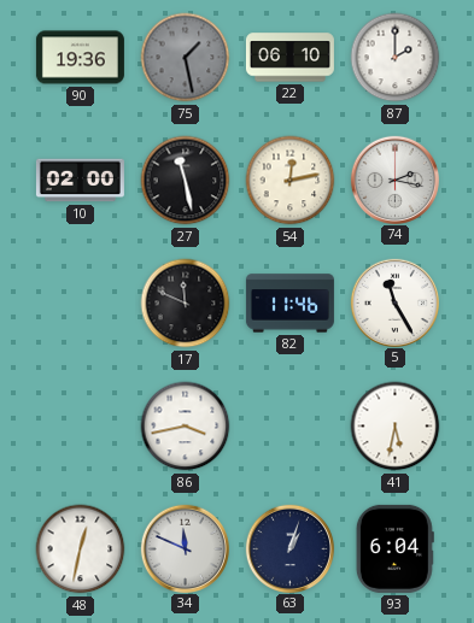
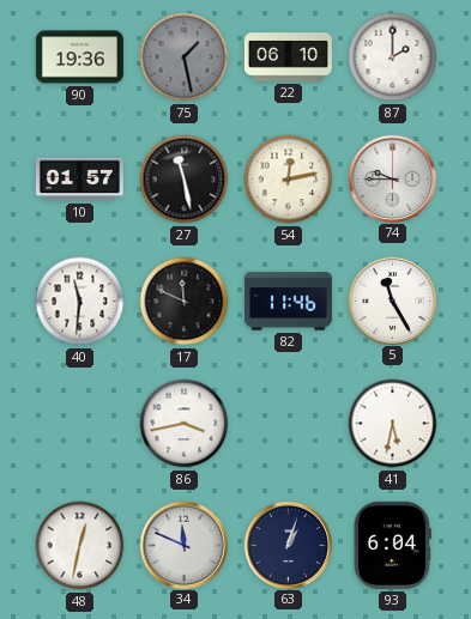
10: 02:00 -> 01:57 (79, 180)
74: 2:17 -> 9:45 (392, 178)
40: none -> 11:31 (80, 302)
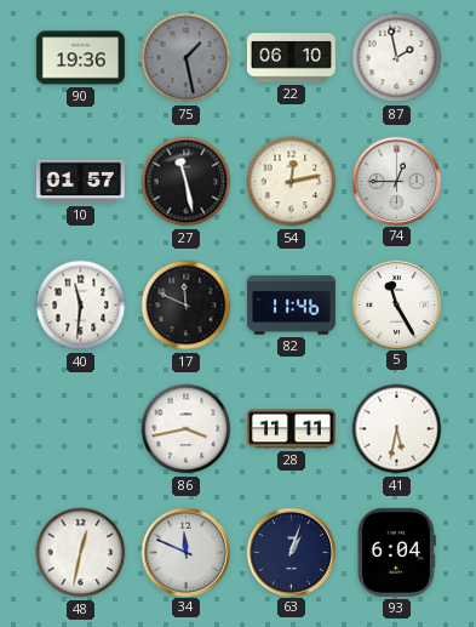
87: 2:00 -> 1:58 (397, 58)
74: 9:45 -> 12:45 (396, 181)
28: none -> 11:11 (291, 429)
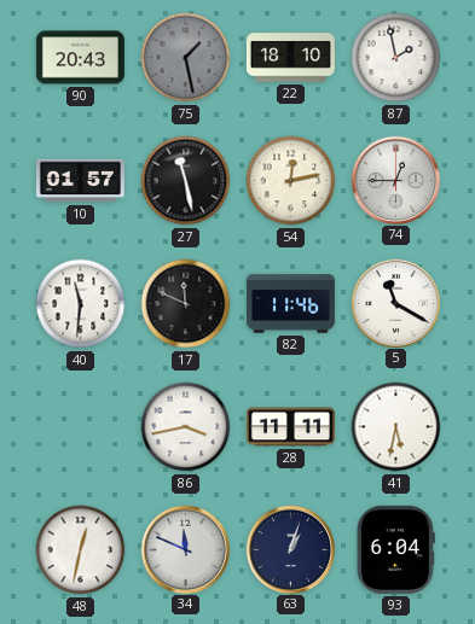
90: 19:36 -> 20:43 (80, 58)
22: 06:10 -> 18:10 (290, 58)
5: 11:25 -> 11:20 (395, 303)
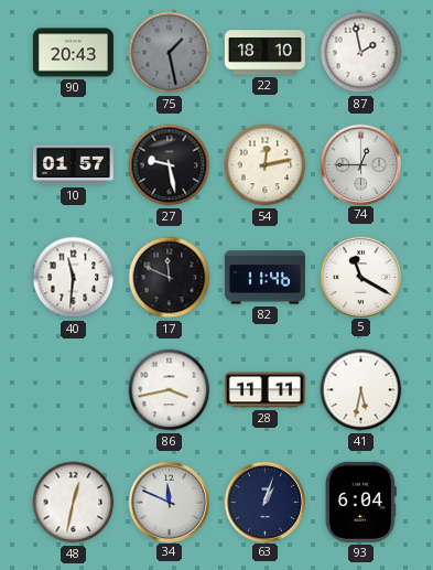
27: 11:28 -> 9:28 (170, 165)
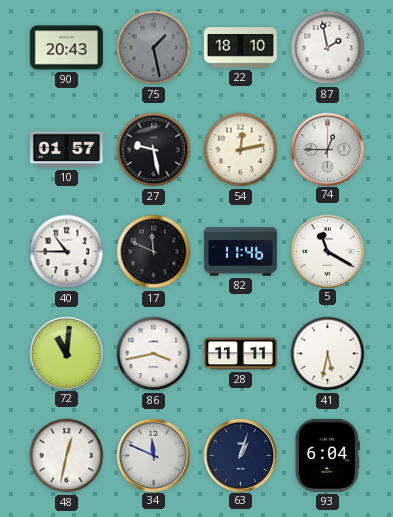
40: 11:31 -> 10:45 (67, 252)
72: none -> 11:01 (66, 353)
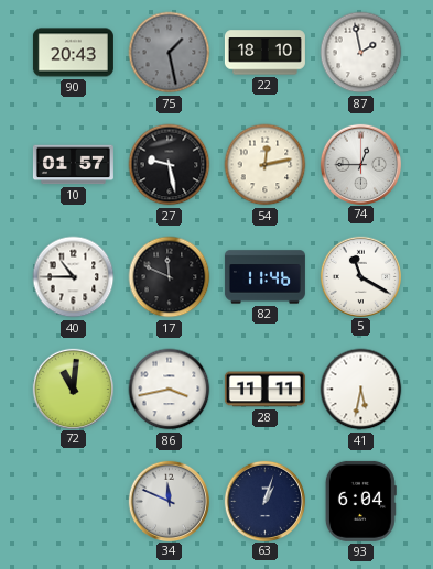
48: 12:32 -> none (67, 456)
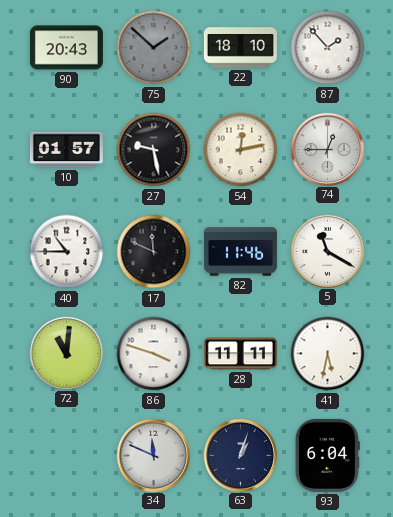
75: 1:28 -> 1:52 (154, 48)
87: 1:58 -> 1:53 (328, 48)
86: 3:43 -> 3:48 (154, 354)
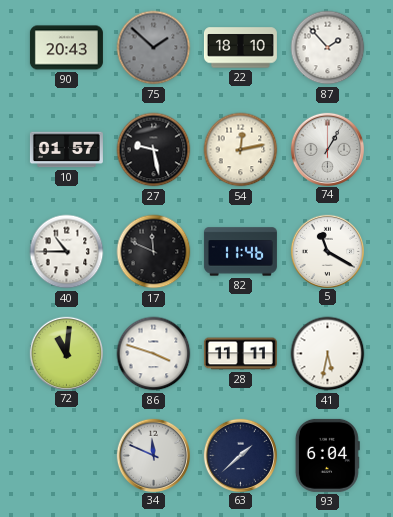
74: 12:45 -> 1:05 (327, 149)
63: 1:03 -> 1:38 (240, 455)
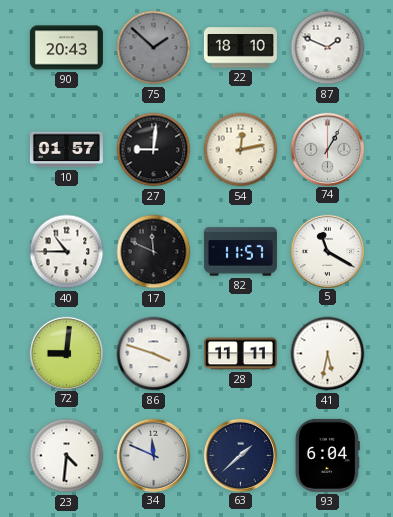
87: 1:53 -> 1:49 (328, 48)
27: 9:28 -> 9:01 (154, 150)
82: 11:46 -> 11:57 (240, 252)
72: 11:01 -> 9:01 (66, 353)
23: none -> 4:31 (67, 456)
